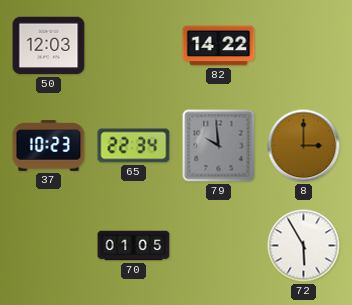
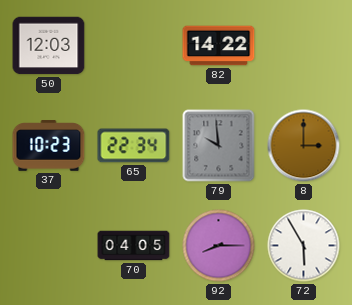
70: 01:05 -> 04:05 (134, 246)
92: none -> 8:15 (219, 246)
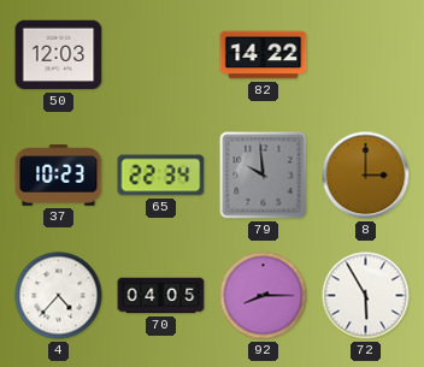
4: none -> 4:37 (59, 296)
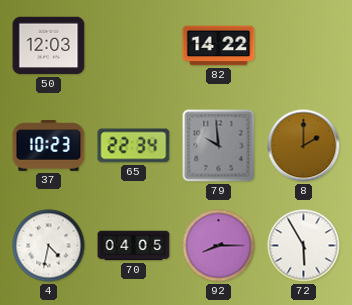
8: 3:00 -> 2:00 (304, 146)
4: 4:37 -> 4:32 (49, 246)
